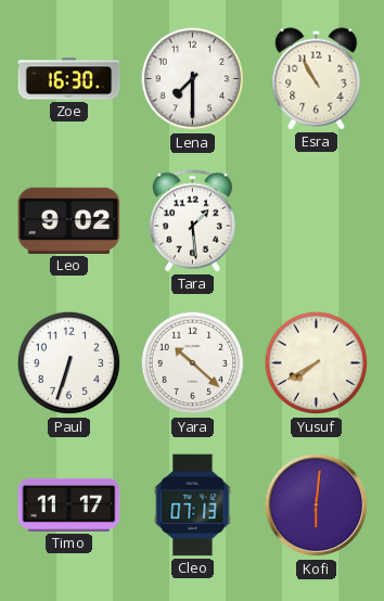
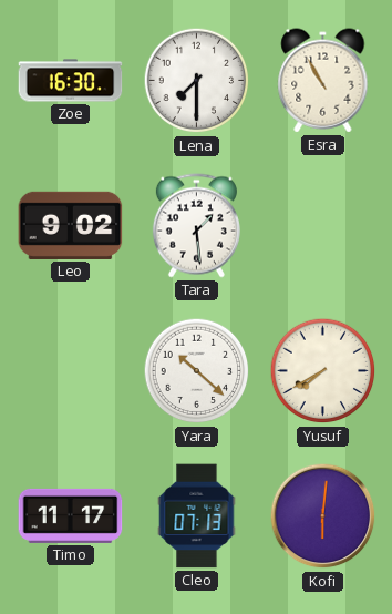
Paul: 6:33 -> none (69, 363)
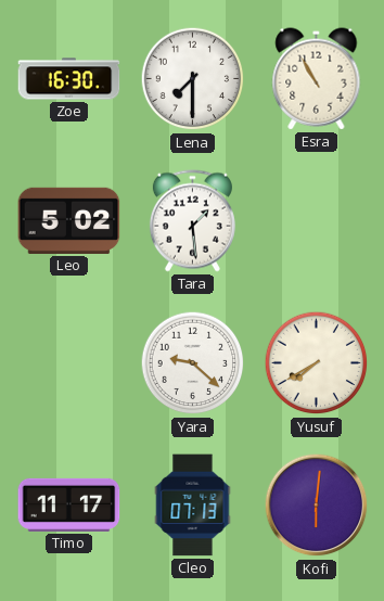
Leo: 9:02 -> 5:02 (69, 220)
Yara: 10:22 -> 9:22 (193, 363)
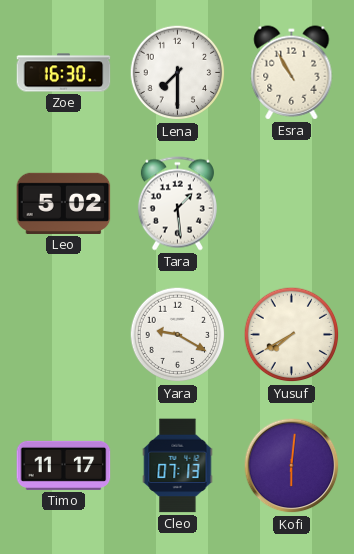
Yara: 9:22 -> 9:20 (178, 335)
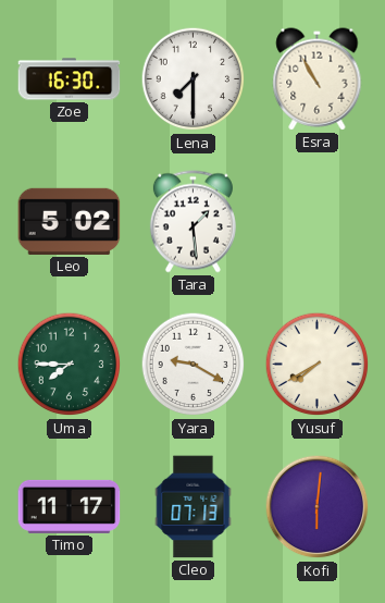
Uma: none -> 7:45 (70, 365)
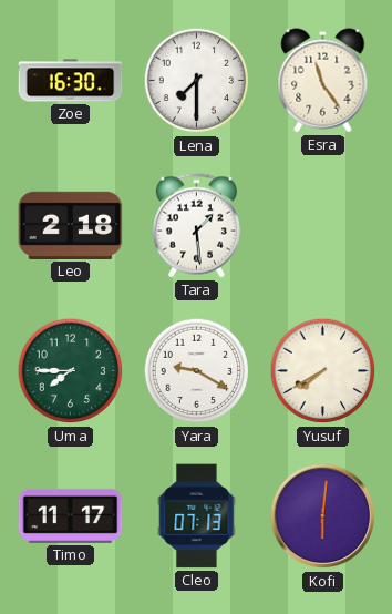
Esra: 10:55 -> 11:24 (323, 81)
Leo: 5:02 -> 2:18 (71, 225)
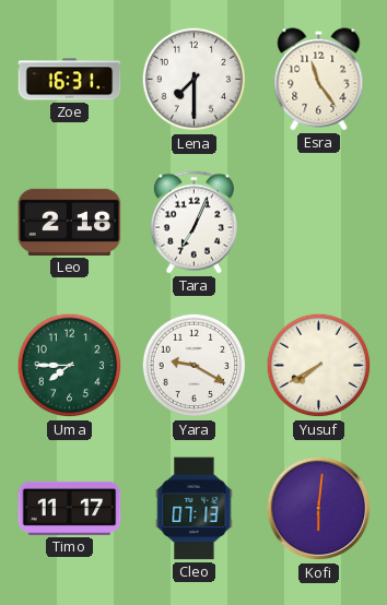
Zoe: 16:30 -> 16:31 (70, 80)
Tara: 1:29 -> 7:04 (193, 223)
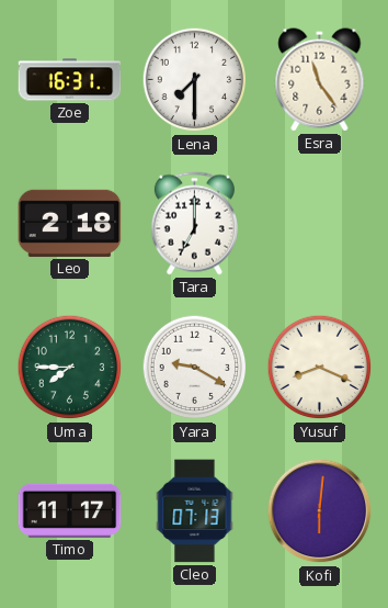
Tara: 7:04 -> 7:00 (194, 224)
Yusuf: 7:40 -> 8:19 (320, 368)
